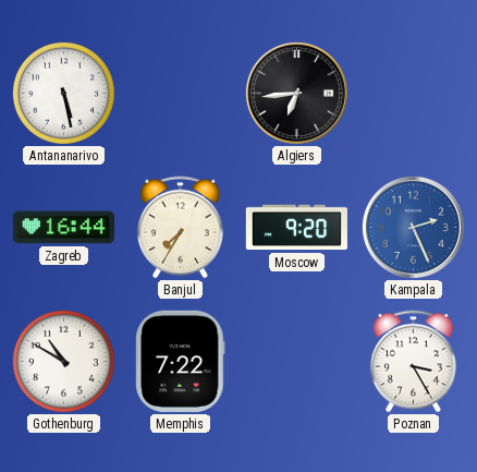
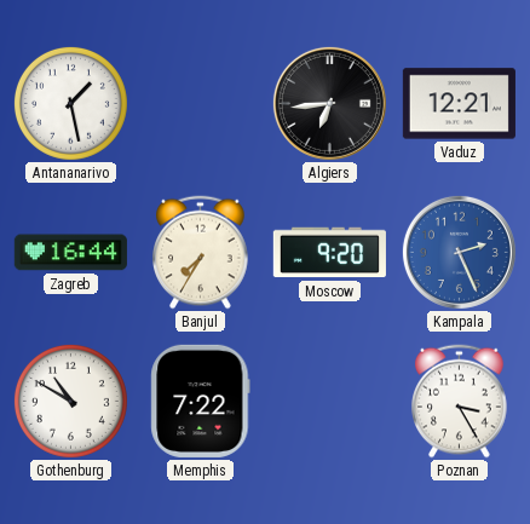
Antananarivo: 5:28 -> 1:28 (70, 103)
Vaduz: none -> 12:21 (459, 104)
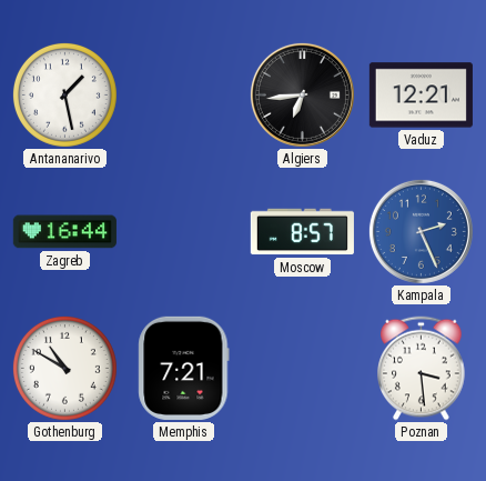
Banjul: 7:35 -> none (201, 253)
Moscow: 9:20 -> 8:57 (302, 232)
Memphis: 7:22 -> 7:21 (184, 368)
Poznan: 3:25 -> 3:29 (422, 369)
